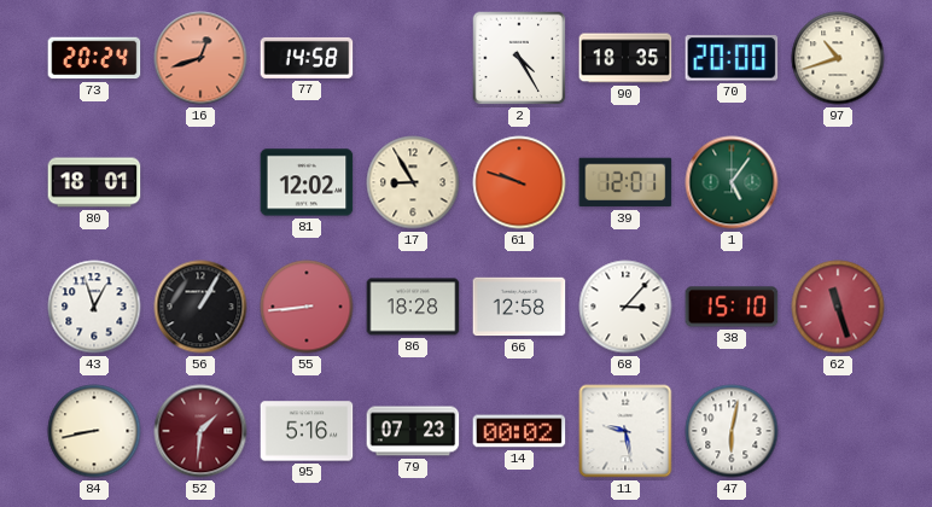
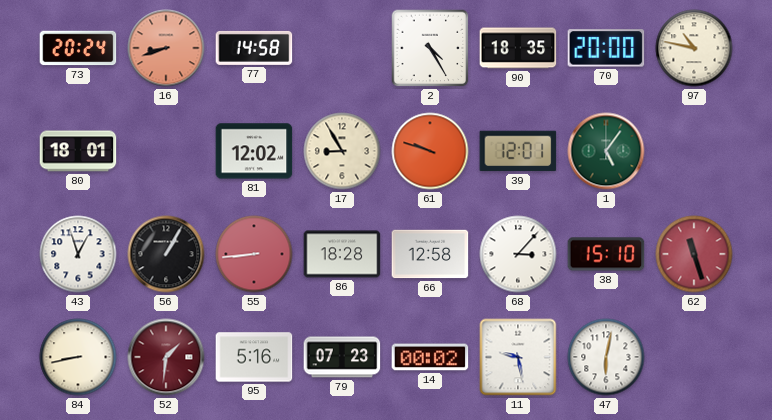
16: 12:42 -> 8:42 (166, 48)
97: 10:42 -> 10:47 (694, 48)
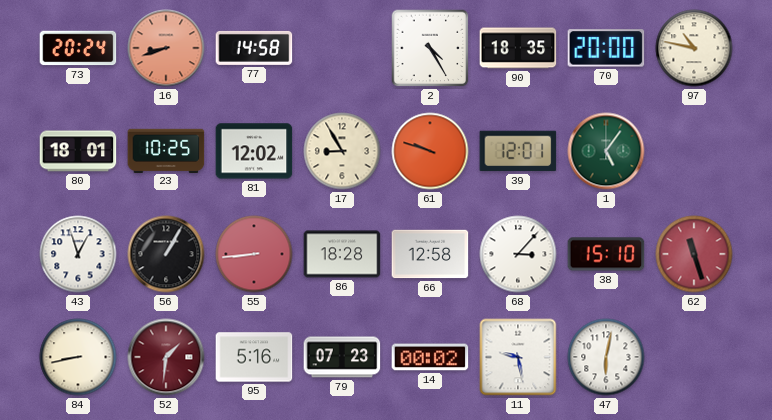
23: none -> 10:25 (166, 150)
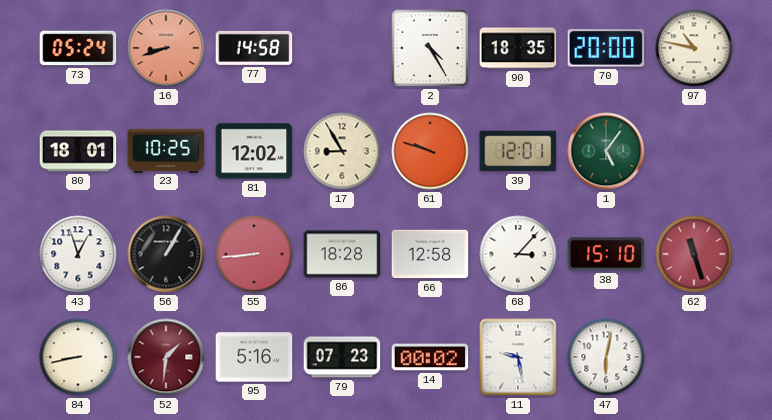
73: 20:24 -> 05:24 (78, 48)
